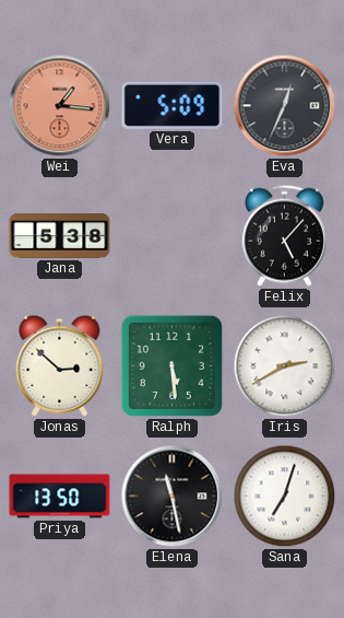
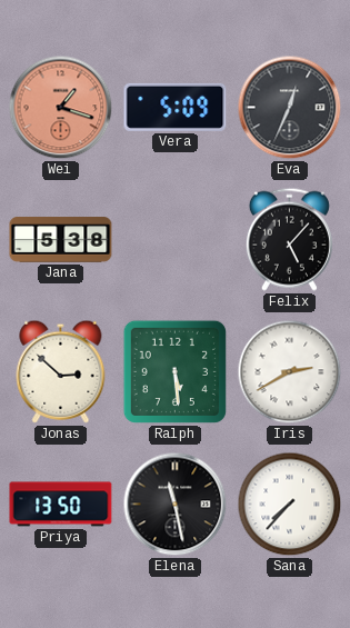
Wei: 1:16 -> 1:18 (61, 108)
Sana: 7:03 -> 7:37 (290, 505)
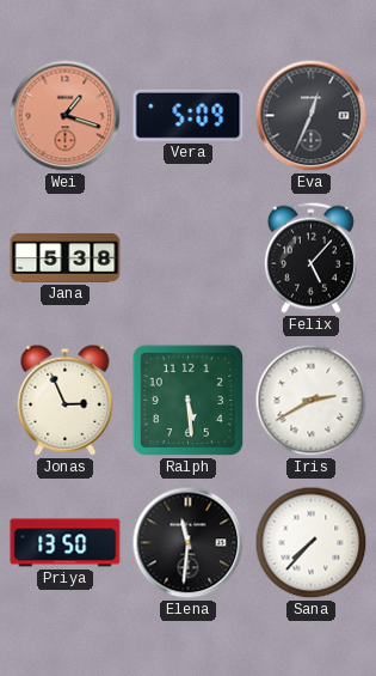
Jonas: 2:52 -> 2:56 (66, 400)
Elena: 11:28 -> 11:31 (189, 543)
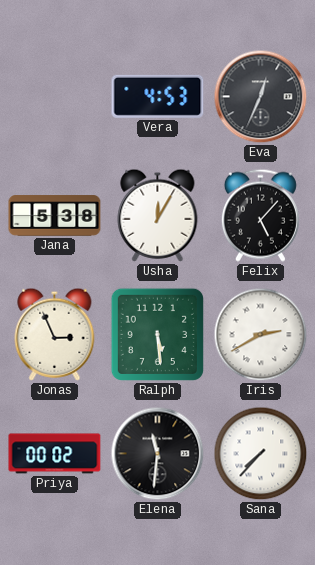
Wei: 1:18 -> none (66, 116)
Vera: 5:09 -> 4:53 (158, 96)
Usha: none -> 12:05 (158, 215)
Priya: 13:50 -> 00:02 (55, 454)
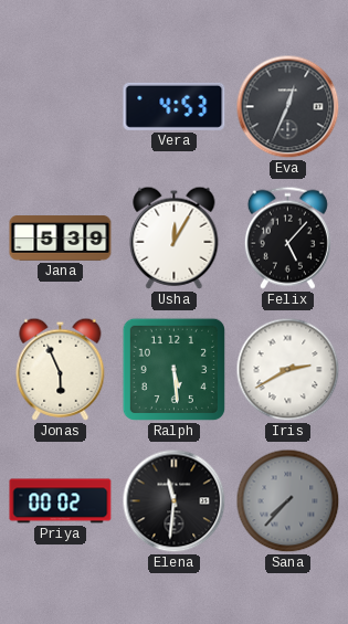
Jana: 5:38 -> 5:39 (61, 239)
Jonas: 2:56 -> 5:56 (61, 369)
Sana dial: white -> grey (288, 501)
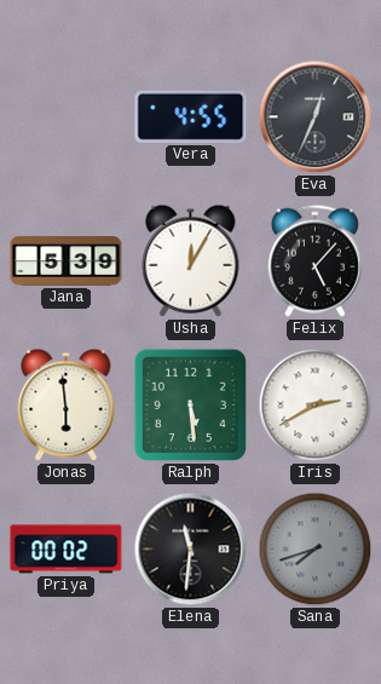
Vera: 4:53 -> 4:55 (191, 116)
Jonas: 5:56 -> 5:59 (67, 404)
Sana: 7:37 -> 7:42 (316, 550)
